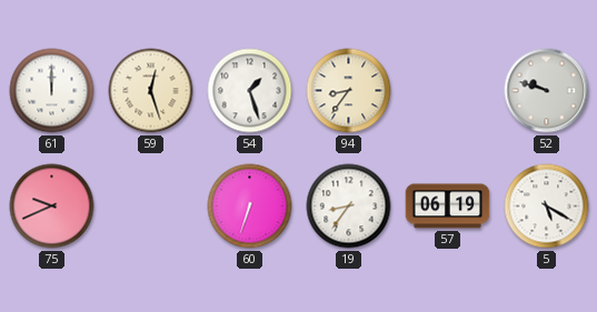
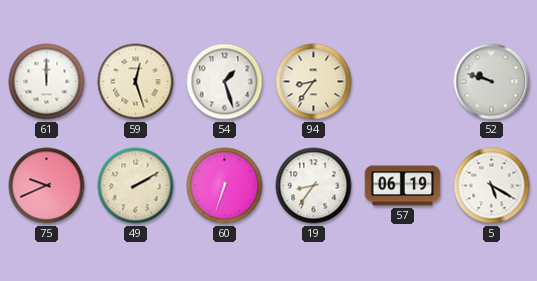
49: none -> 2:10 (136, 186)
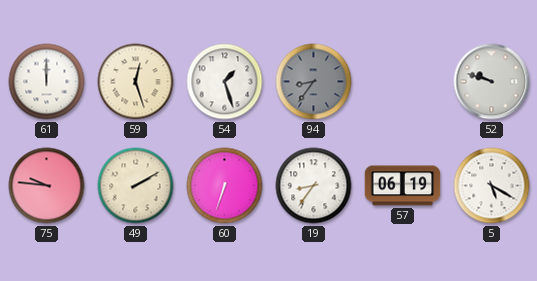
94 dial: cream -> grey (314, 82)
75: 9:41 -> 9:46 (47, 186)
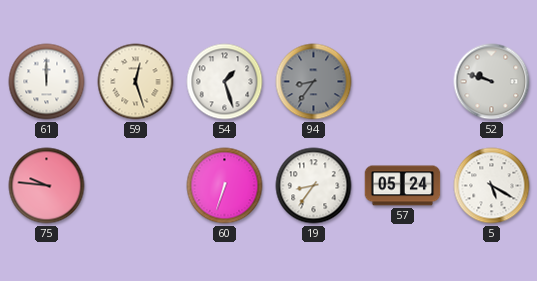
49: 2:10 -> none (136, 186)
57: 06:19 -> 05:24 (403, 186)
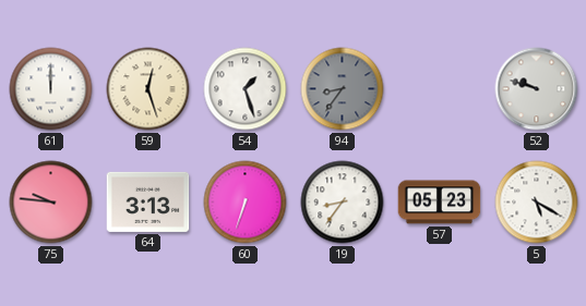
64: none -> 3:13 (148, 201)
57: 05:24 -> 05:23 (440, 203)
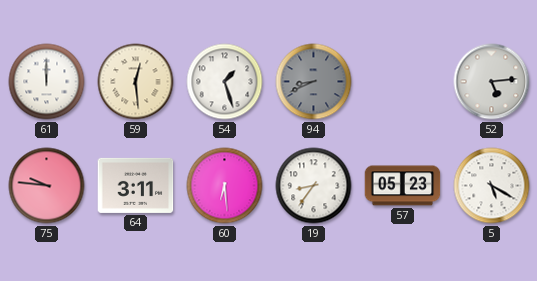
59: 12:27 -> 12:29 (136, 82)
94: 8:36 -> 8:41 (314, 82)
52: 9:48 -> 5:14 (492, 82)
64: 3:13 -> 3:11 (136, 185)
60: 6:33 -> 6:29 (225, 186)
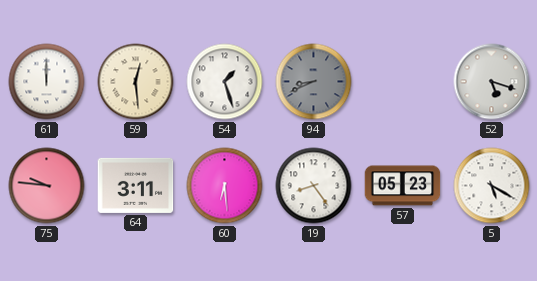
52: 5:14 -> 5:18 (492, 82)
19: 8:36 -> 8:24 (314, 186)
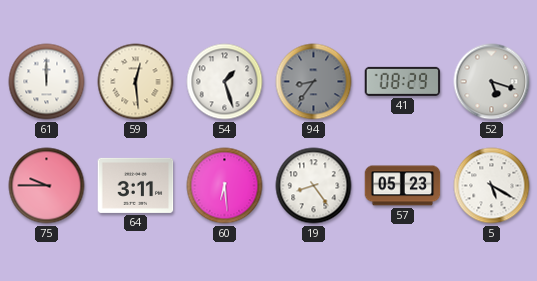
94: 8:41 -> 8:36 (314, 82)
41: none -> 08:29 (403, 81)
75: 9:46 -> 9:45 (47, 186)
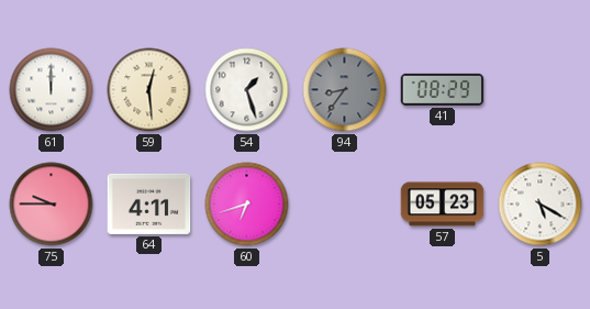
52: 5:18 -> none (492, 82)
64: 3:11 -> 4:11 (149, 203)
60: 6:29 -> 6:42 (247, 205)
19: 8:24 -> none (314, 186)
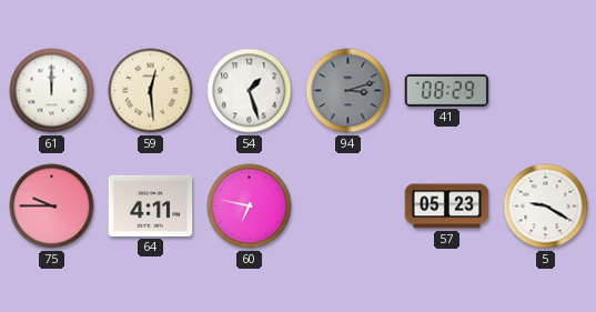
94: 8:36 -> 3:12 (348, 91)
60: 6:42 -> 6:47 (250, 207)
5: 5:20 -> 9:20 (546, 207)
